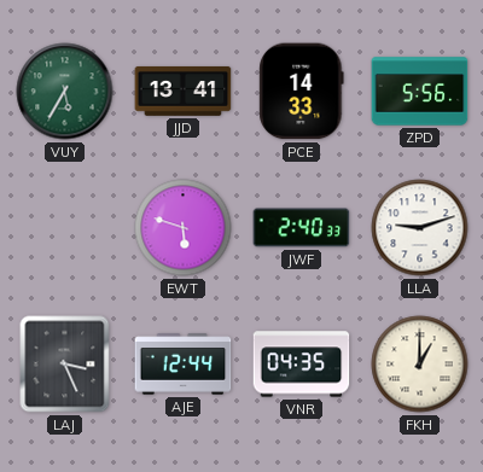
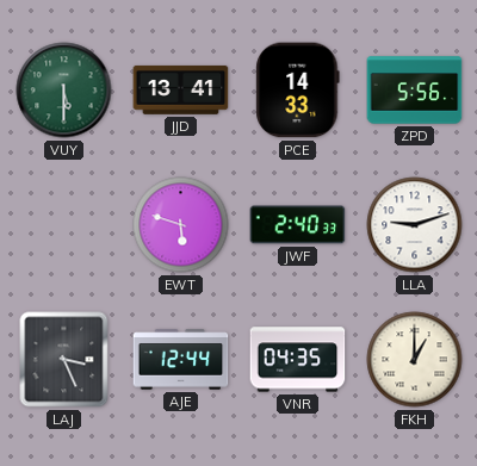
VUY: 5:35 -> 5:30 (64, 91)
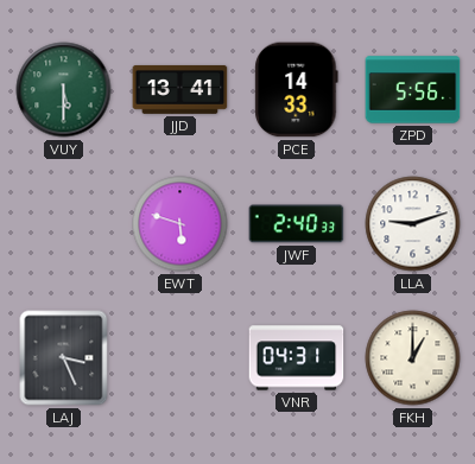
AJE: 12:44 -> none (181, 360)
VNR: 04:35 -> 04:31 (297, 358)
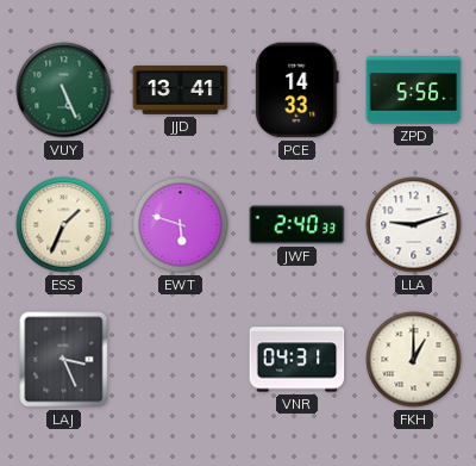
VUY: 5:30 -> 5:26 (64, 91)
ESS: none -> 1:34 (64, 225)
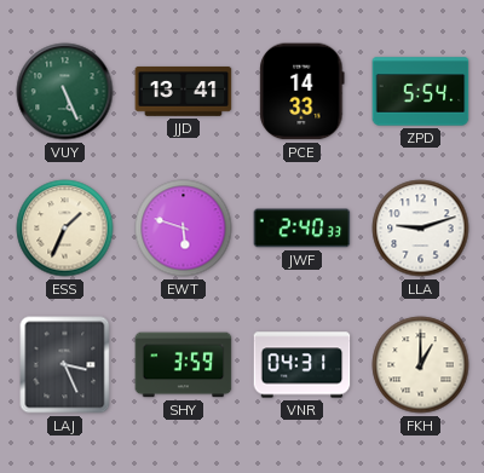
ZPD: 5:56 -> 5:54 (421, 92)
SHY: none -> 3:59 (184, 365)
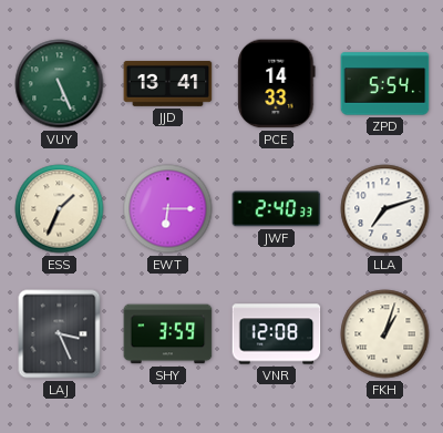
EWT: 5:48 -> 6:15 (168, 209)
LLA: 9:12 -> 7:12 (385, 209)
VNR: 04:31 -> 12:08 (277, 334)
FKH: 1:00 -> 1:03 (385, 334)
